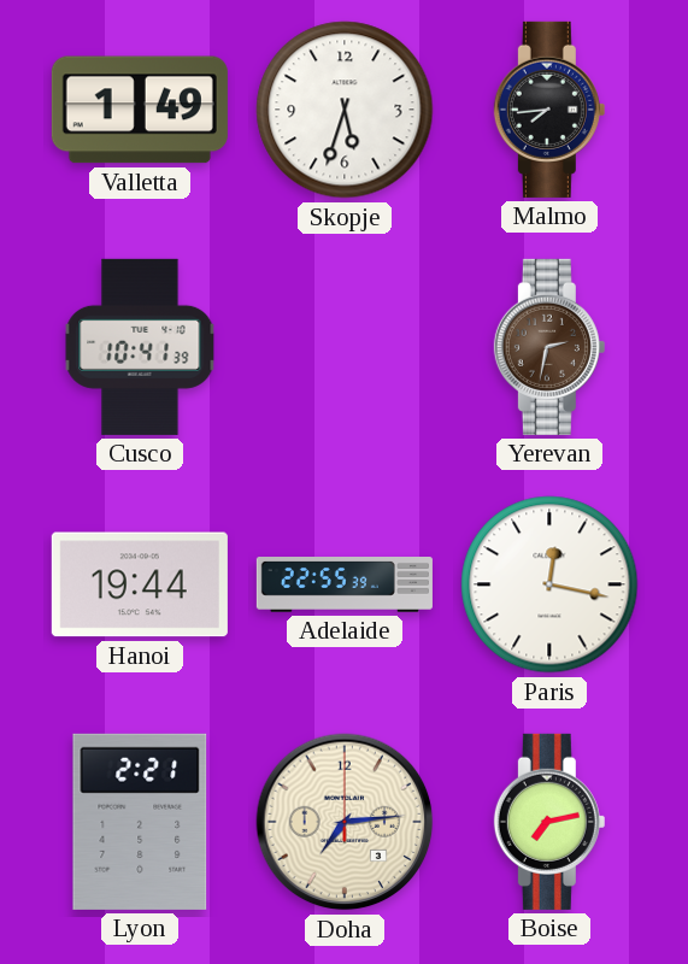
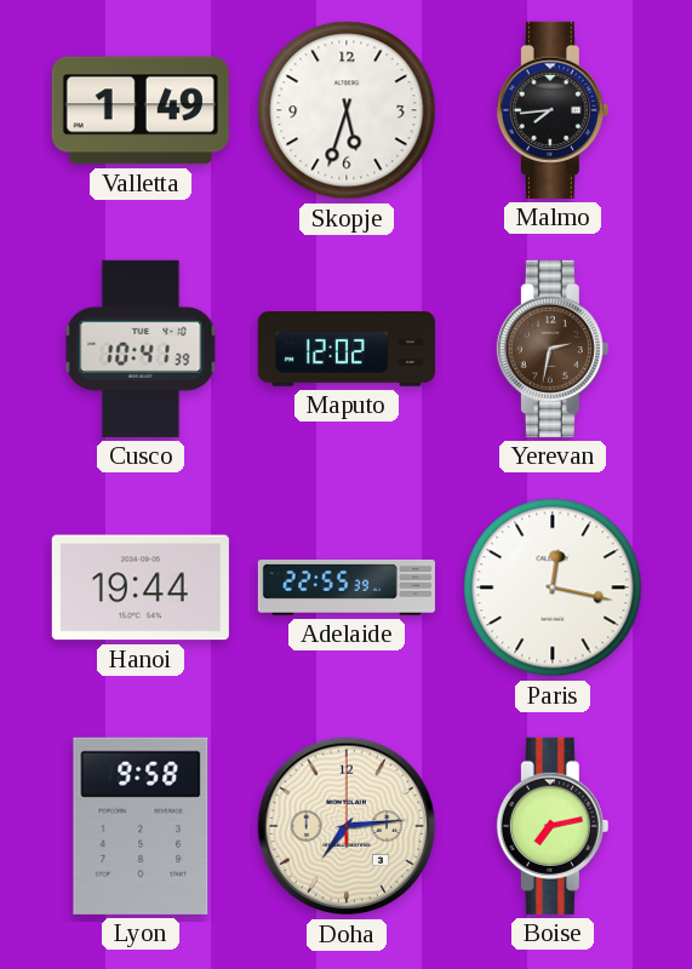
Maputo: none -> 12:02 (347, 350)
Lyon: 2:21 -> 9:58 (141, 826)
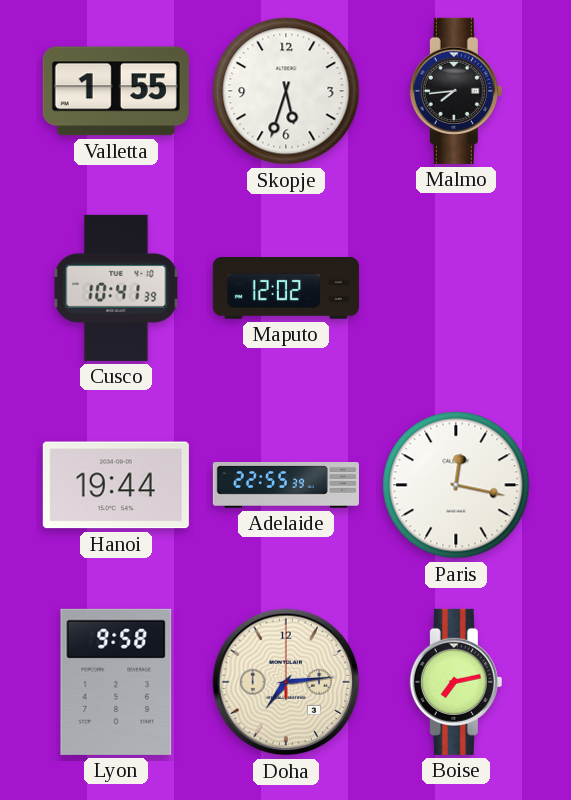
Valletta: 1:49 -> 1:55 (116, 91)
Yerevan: 2:32 -> none (553, 349)
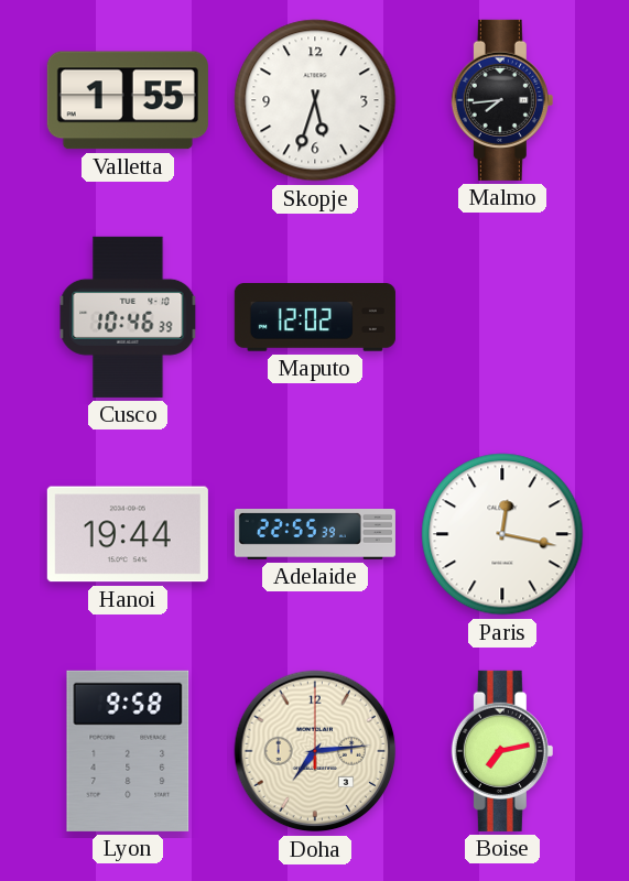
Cusco: 10:41 -> 10:46 (128, 317)
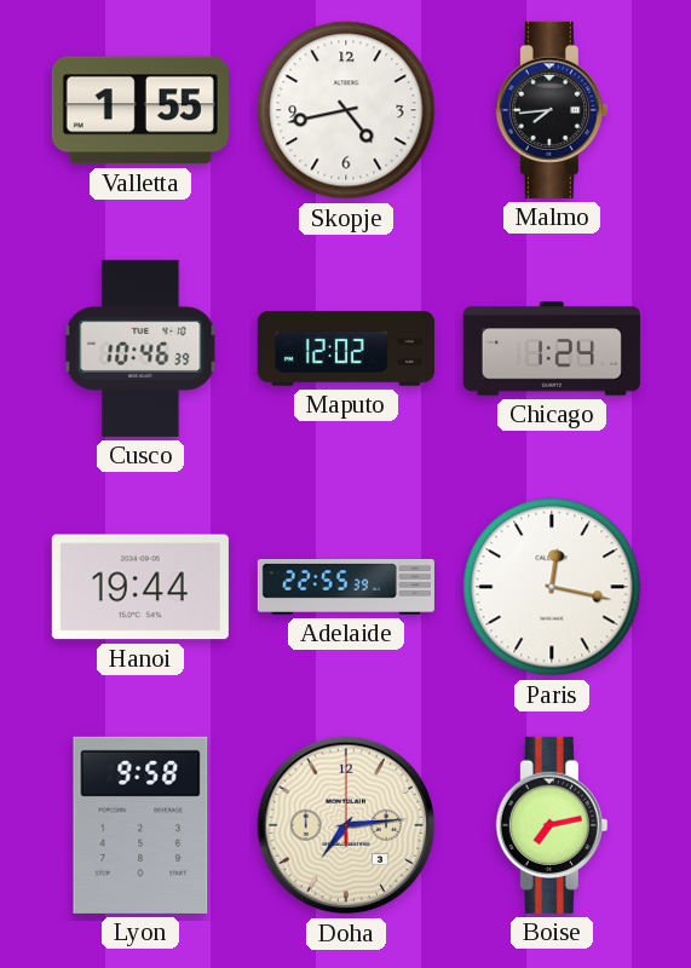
Skopje: 5:33 -> 4:43 (346, 110)
Chicago: none -> 1:24 (552, 348)
